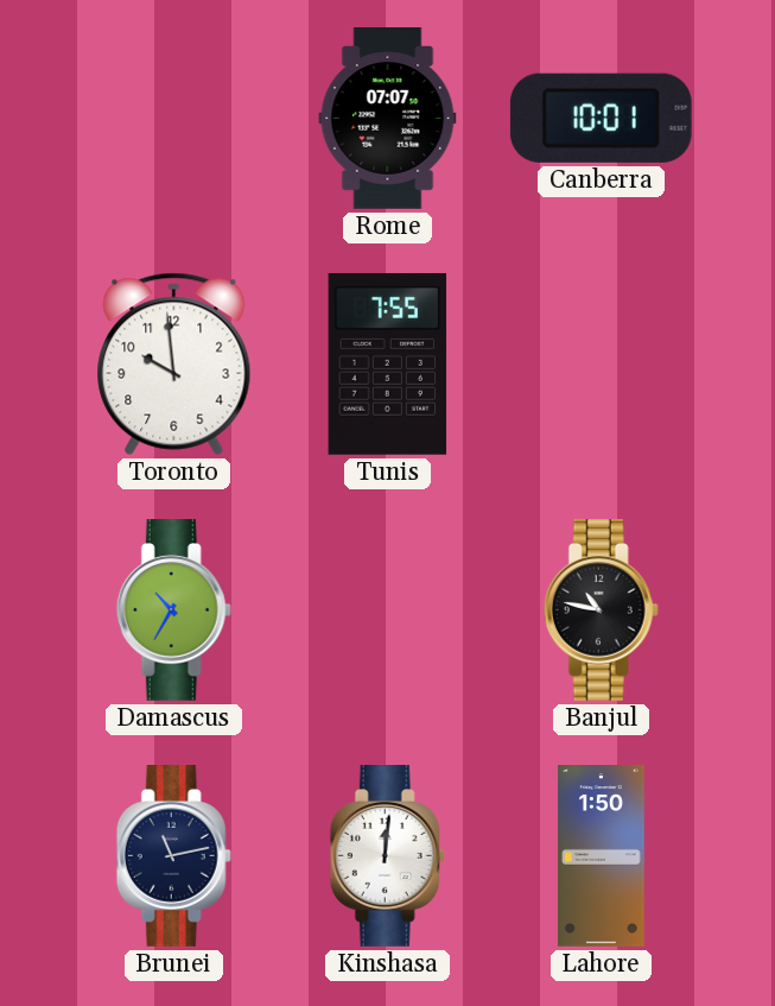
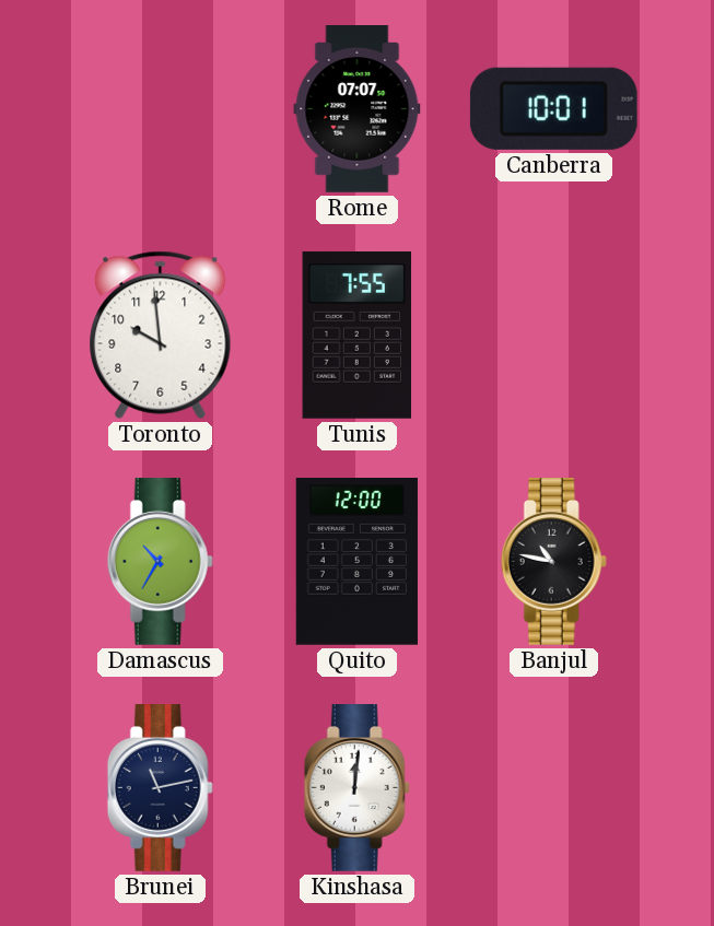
Quito: none -> 12:00 (356, 562)
Lahore: 1:50 -> none (601, 856)
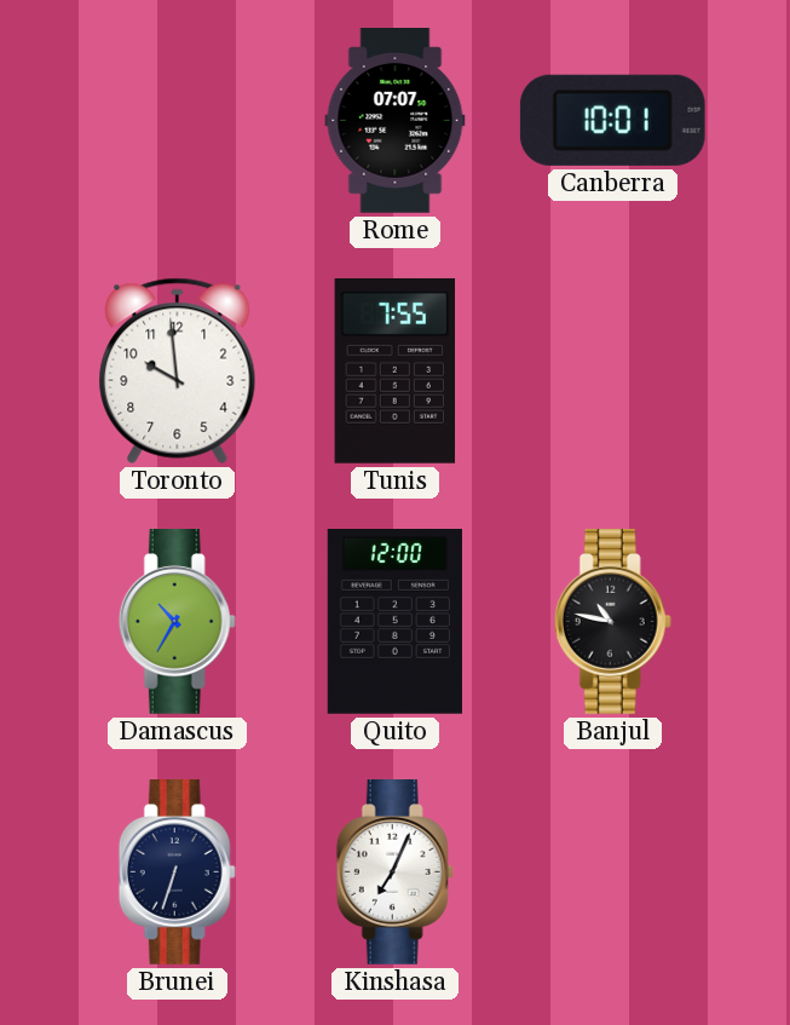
Brunei: 11:13 -> 6:33 (177, 873)
Kinshasa: 12:01 -> 7:04 (394, 873)
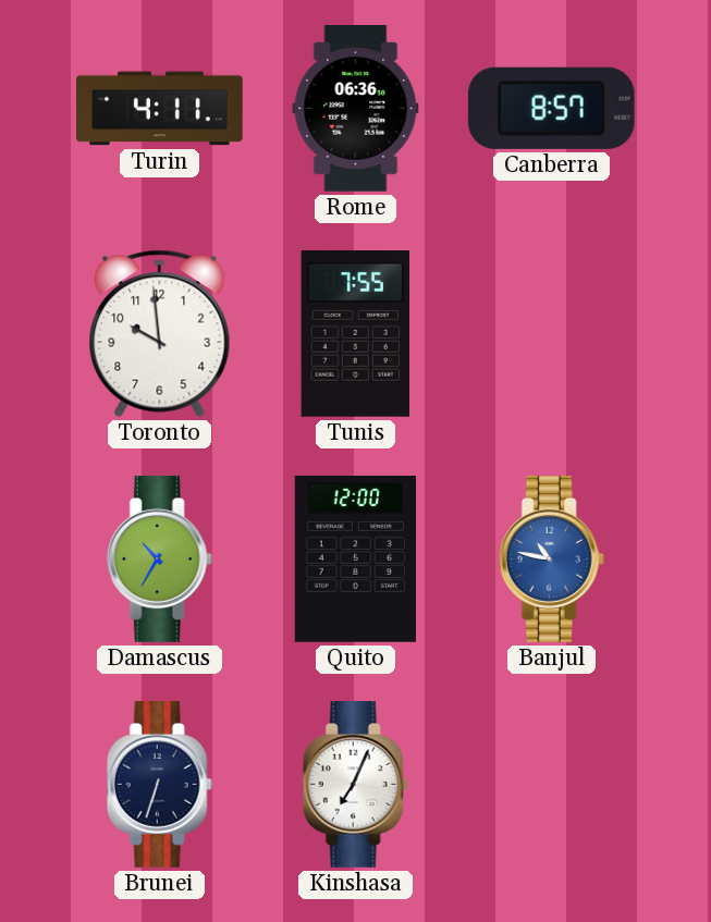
Turin: none -> 4:11 (160, 109)
Rome: 07:07 -> 06:36 (356, 109)
Canberra: 10:01 -> 8:57 (551, 108)
Banjul dial: black -> blue (551, 560)
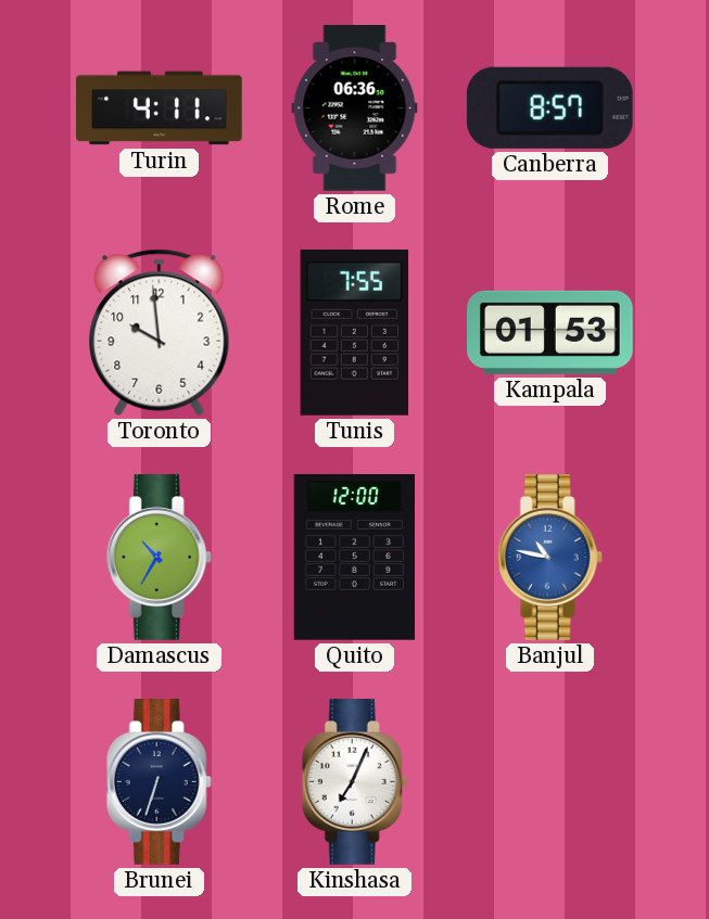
Kampala: none -> 01:53 (550, 332)
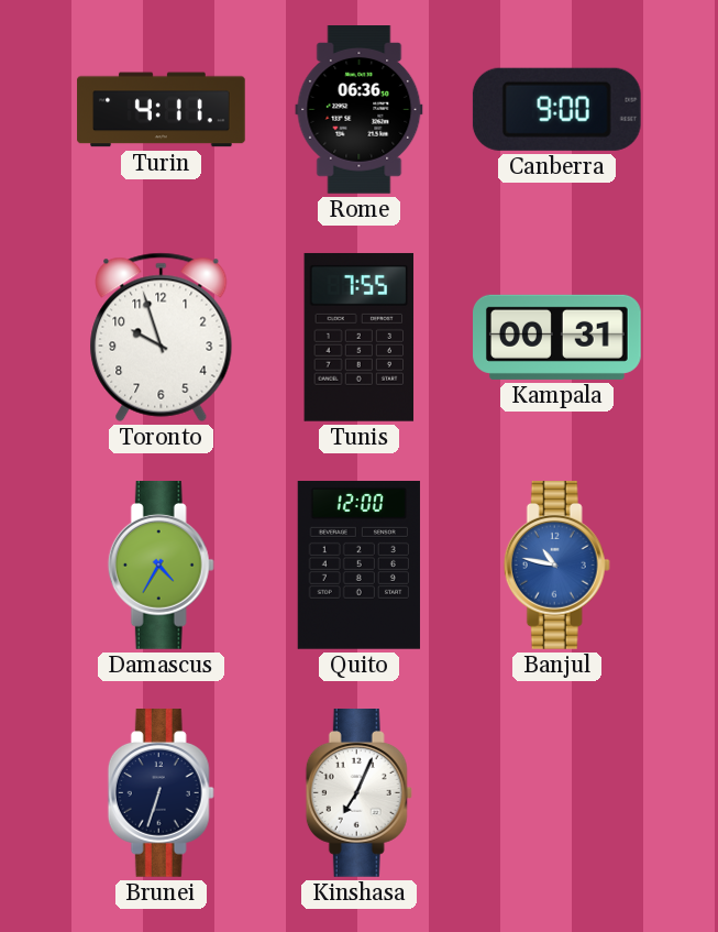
Canberra: 8:57 -> 9:00 (556, 109)
Toronto: 9:59 -> 9:57 (162, 337)
Kampala: 01:53 -> 00:31 (557, 337)
Damascus: 10:35 -> 4:35 (161, 566)
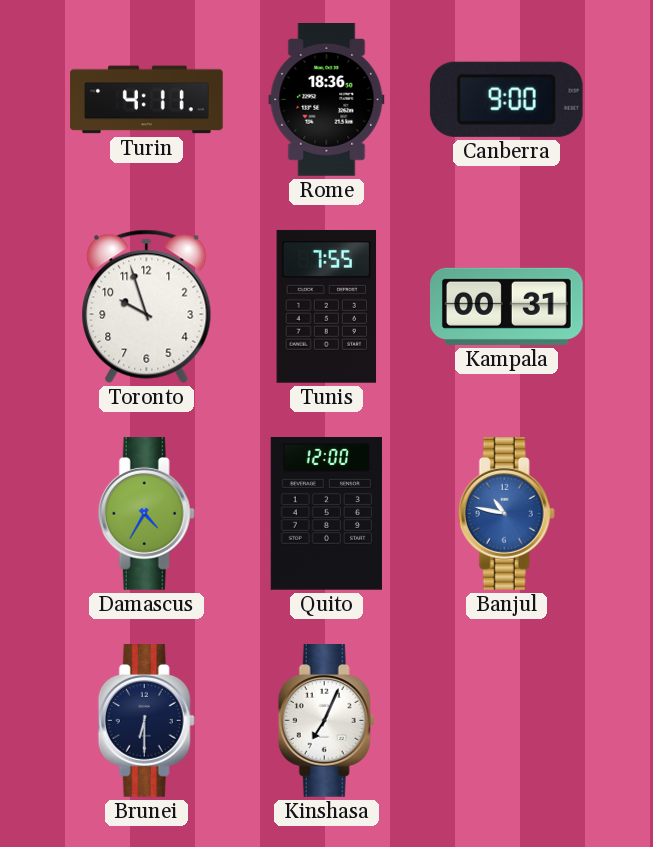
Rome: 06:36 -> 18:36 (327, 100)
Brunei: 6:33 -> 6:30 (146, 721)
